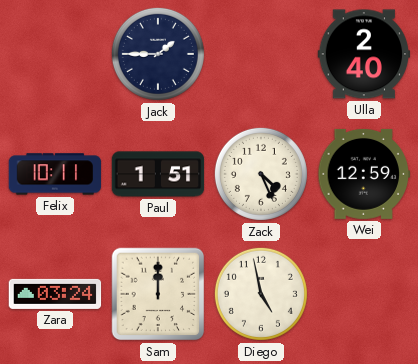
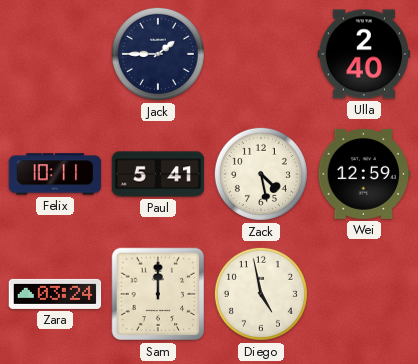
Paul: 1:51 -> 5:41 (158, 174)
Zack: 4:26 -> 4:28 (261, 174)
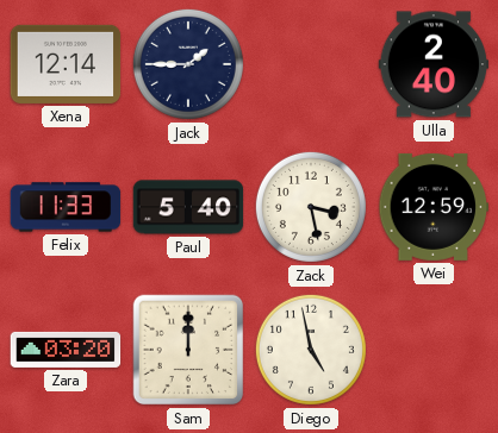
Xena: none -> 12:14 (66, 64)
Felix: 10:11 -> 11:33 (66, 207)
Paul: 5:41 -> 5:40 (188, 207)
Zack: 4:28 -> 3:28 (311, 207)
Zara: 03:24 -> 03:20 (66, 350)
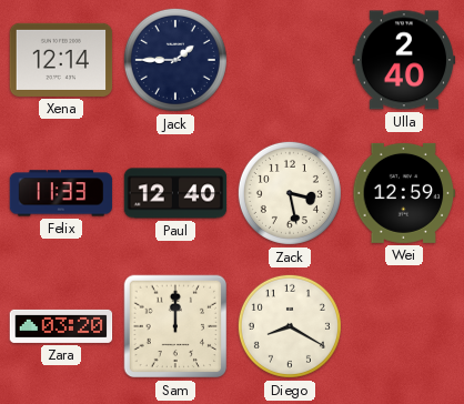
Paul: 5:40 -> 12:40 (175, 193)
Diego: 4:58 -> 8:20 (290, 326)
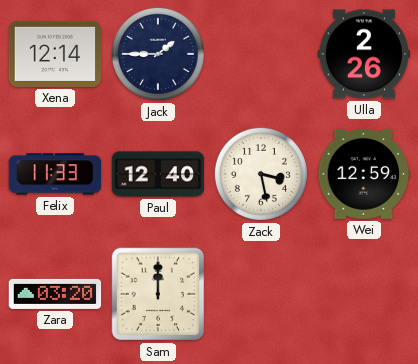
Ulla: 2:40 -> 2:26 (364, 54)
Diego: 8:20 -> none (290, 326)
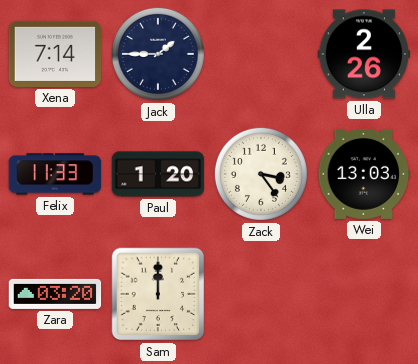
Xena: 12:14 -> 7:14 (55, 54)
Paul: 12:40 -> 1:20 (158, 174)
Zack: 3:28 -> 3:24 (261, 174)
Wei: 12:59 -> 13:03 (364, 174)
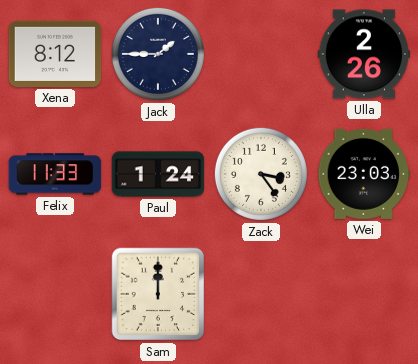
Xena: 7:14 -> 8:12 (55, 54)
Paul: 1:20 -> 1:24 (158, 174)
Wei: 13:03 -> 23:03 (364, 174)
Zara: 03:20 -> none (55, 294)
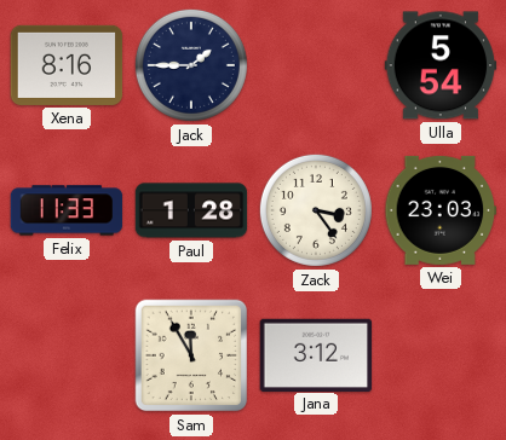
Xena: 8:12 -> 8:16 (67, 65)
Ulla: 2:26 -> 5:54 (441, 65)
Paul: 1:24 -> 1:28 (191, 210)
Sam: 12:00 -> 11:55 (191, 355)
Jana: none -> 3:12 (316, 354)
